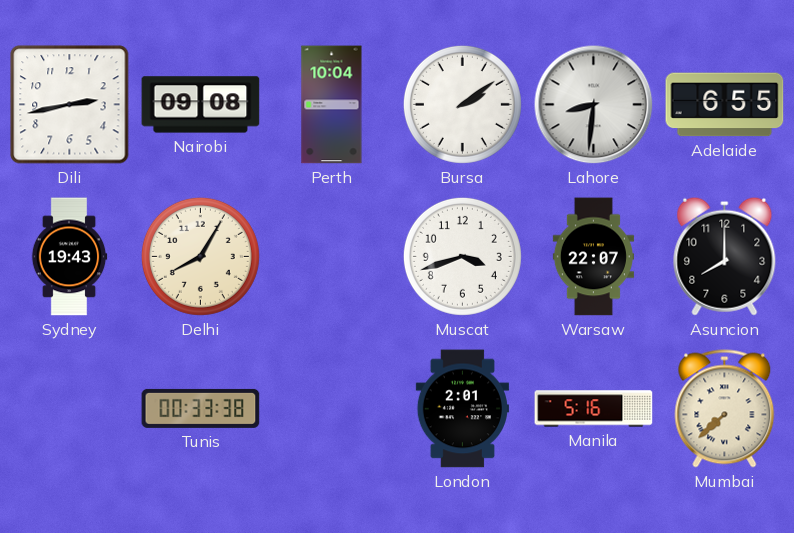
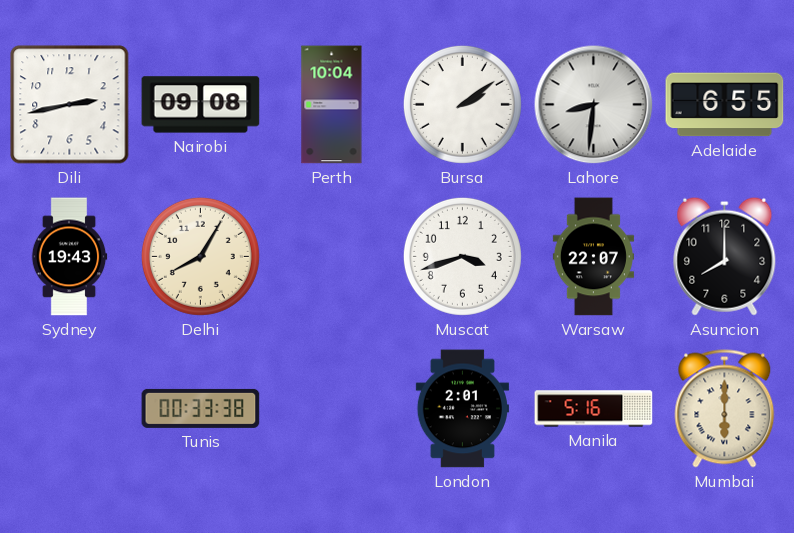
Mumbai: 7:38 -> 6:00 (725, 409)
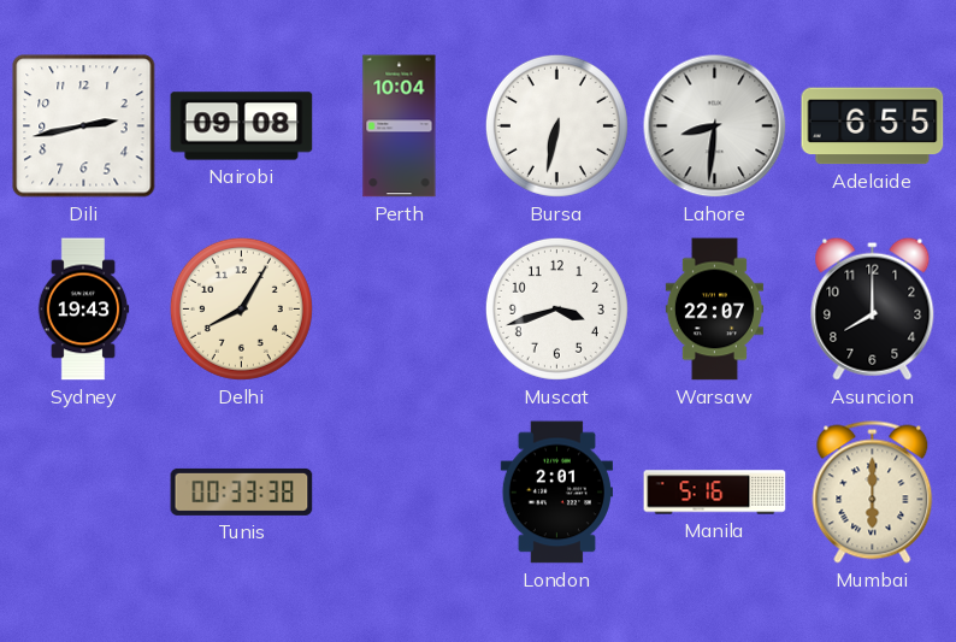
Bursa: 2:09 -> 6:32 (556, 125)
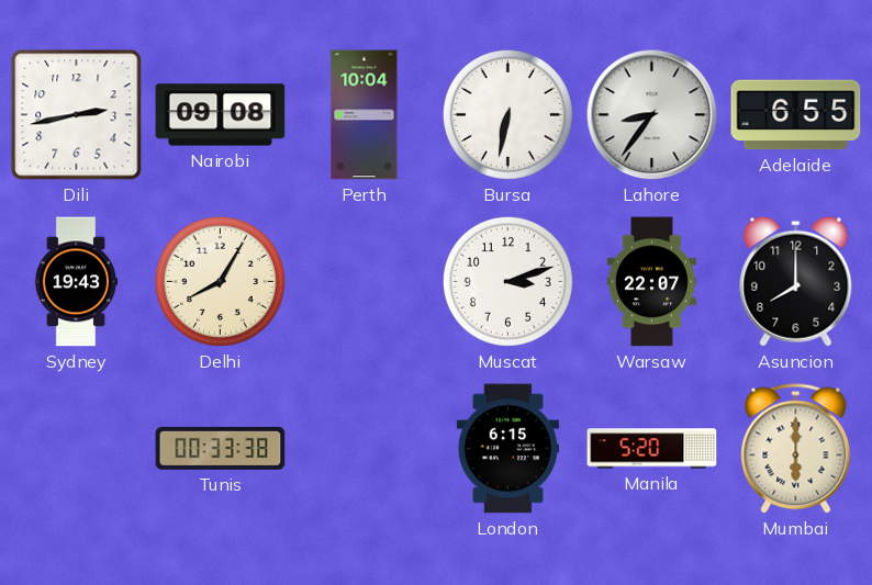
Lahore: 8:31 -> 8:36 (652, 115)
Muscat: 3:42 -> 3:12 (507, 281)
London: 2:01 -> 6:15 (507, 449)
Manila: 5:16 -> 5:20 (652, 449)
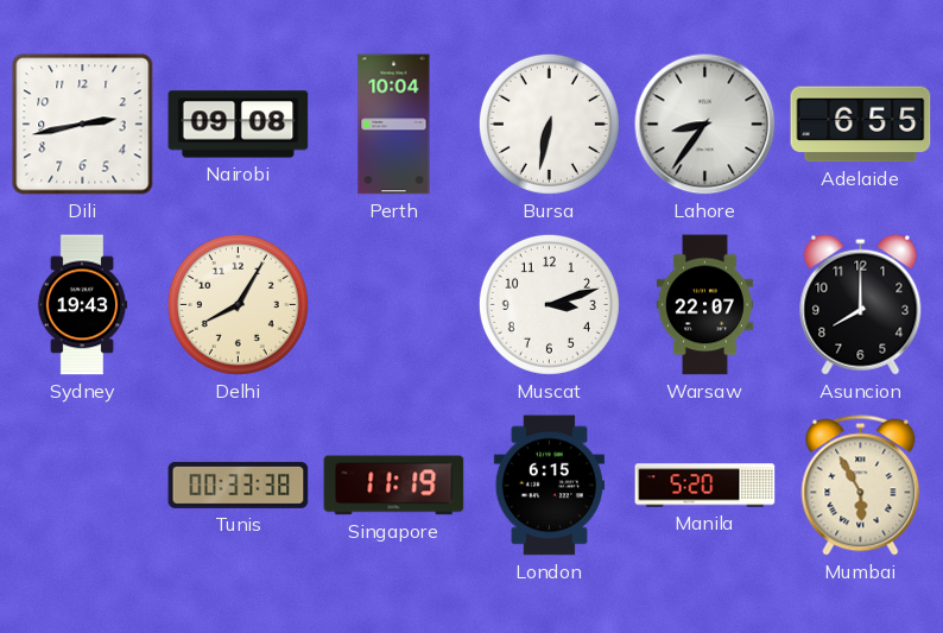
Singapore: none -> 11:19 (394, 486)
Mumbai: 6:00 -> 5:55 (861, 486)
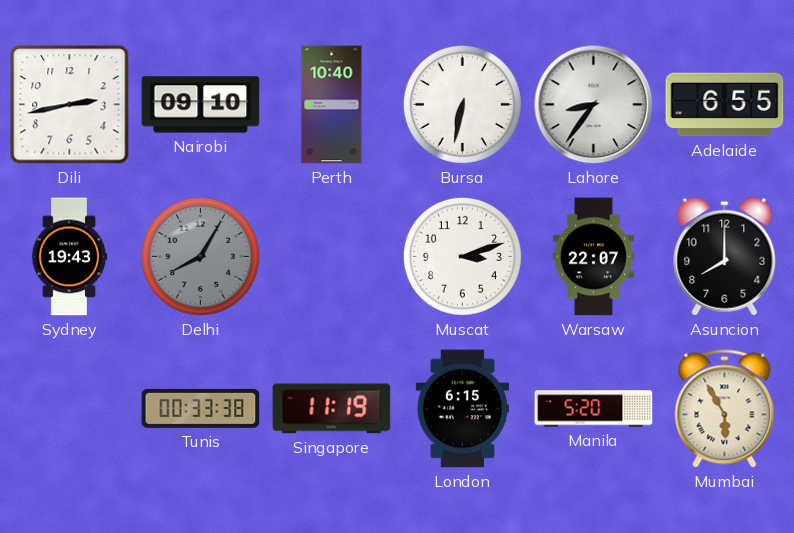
Nairobi: 09:08 -> 09:10 (201, 105)
Perth: 10:04 -> 10:40 (332, 105)
Delhi dial: cream -> grey (200, 256)
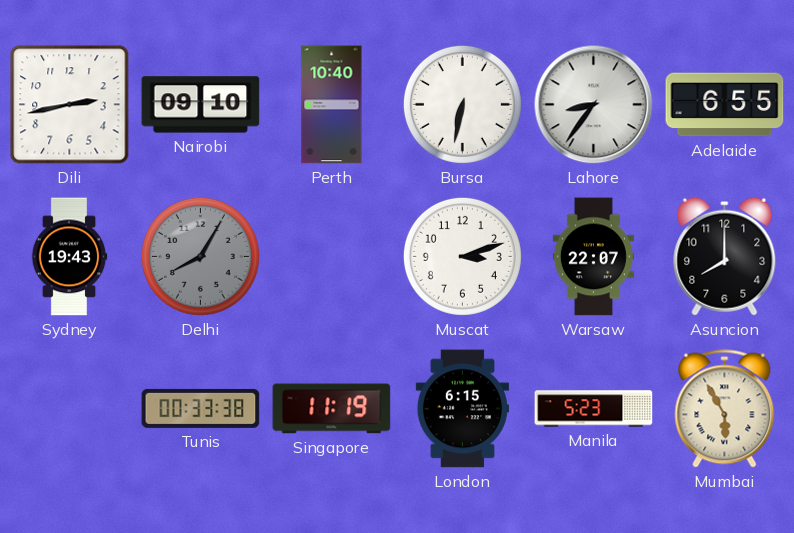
Manila: 5:20 -> 5:23 (594, 409)
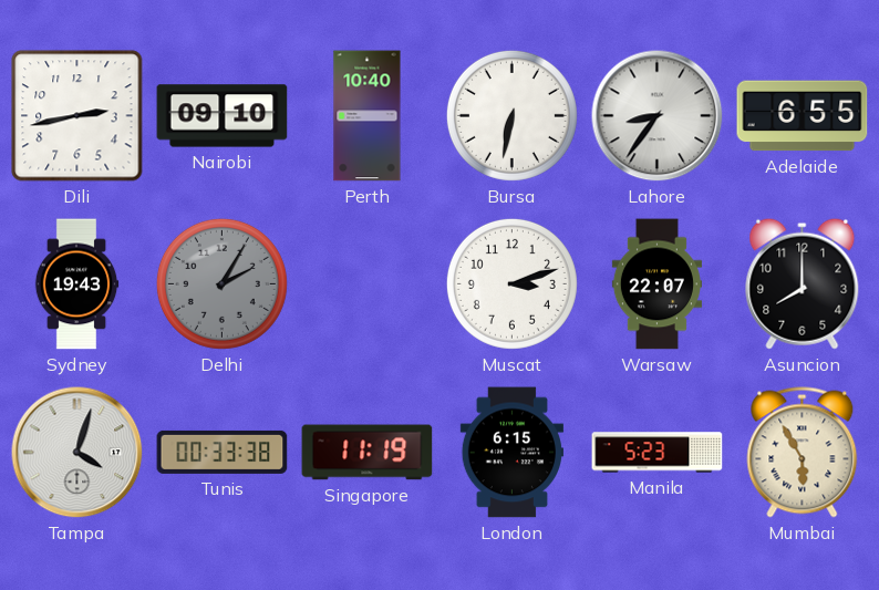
Delhi: 8:05 -> 2:05 (221, 283)
Tampa: none -> 4:03 (77, 453)
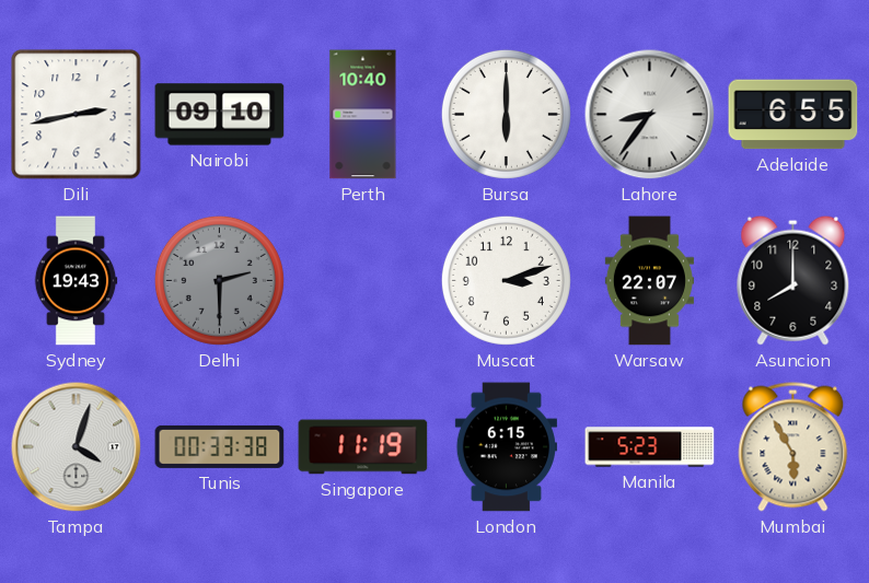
Bursa: 6:32 -> 6:00 (506, 114)
Delhi: 2:05 -> 2:30 (219, 280)
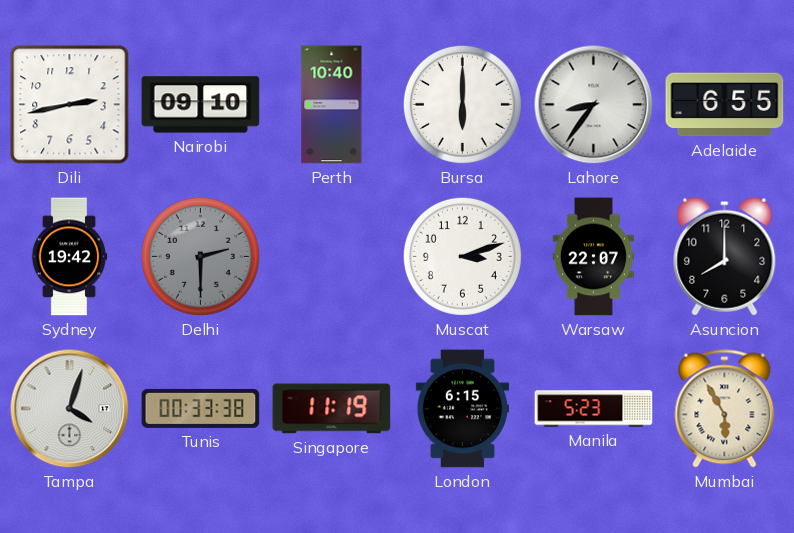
Sydney: 19:43 -> 19:42 (69, 257)
